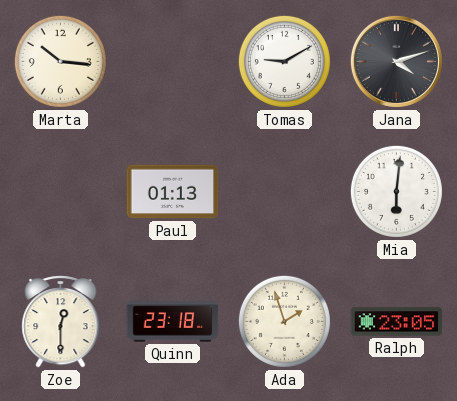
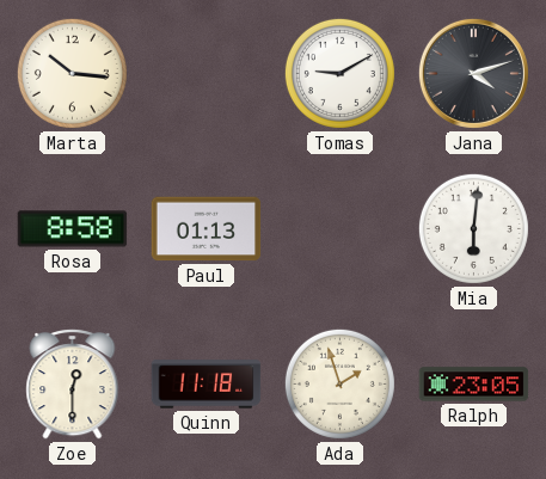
Rosa: none -> 8:58 (73, 229)
Quinn: 23:18 -> 11:18 (207, 385)
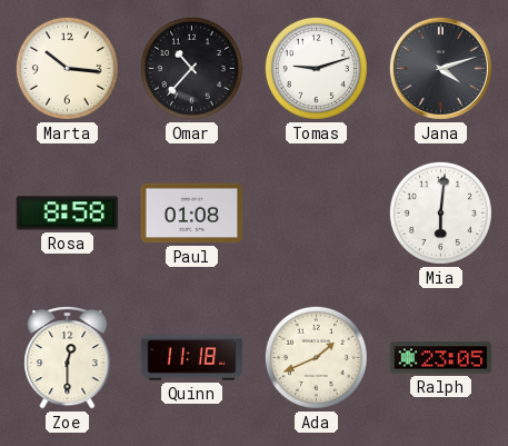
Omar: none -> 10:37 (191, 68)
Tomas: 9:10 -> 9:12 (316, 68)
Paul: 01:13 -> 01:08 (192, 214)
Ada: 1:57 -> 1:41 (316, 357)
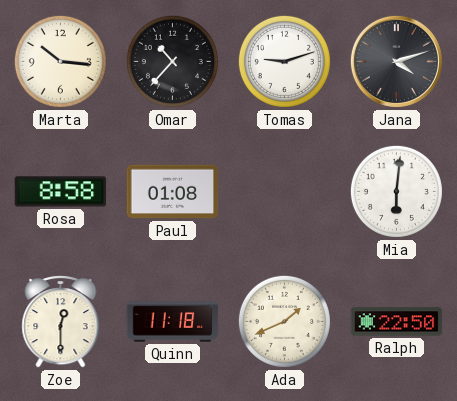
Ralph: 23:05 -> 22:50 (397, 322)
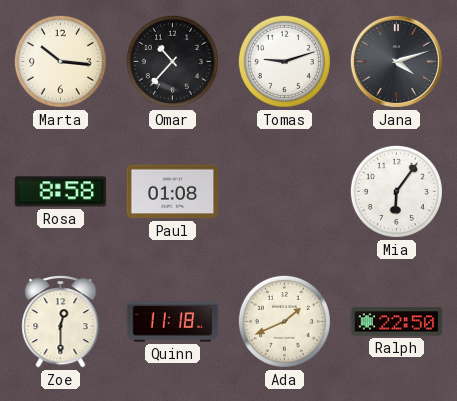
Mia: 6:01 -> 6:06 (396, 191)
